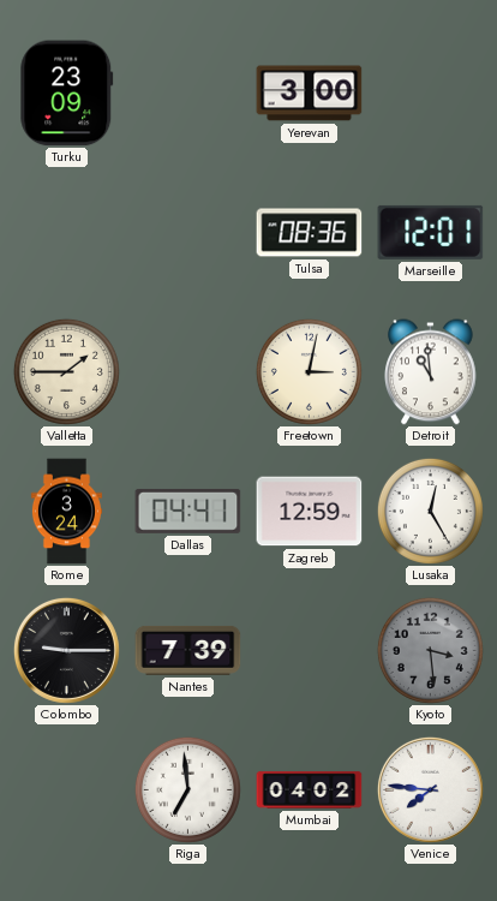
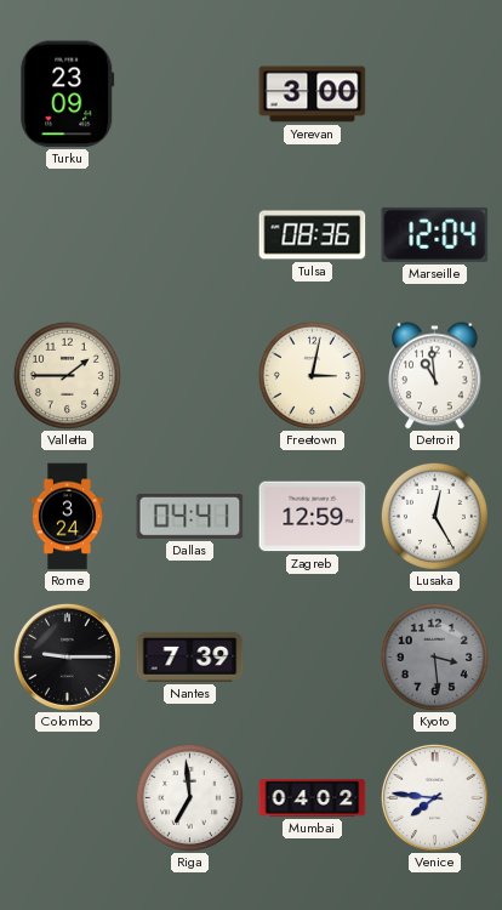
Marseille: 12:01 -> 12:04 (435, 234)
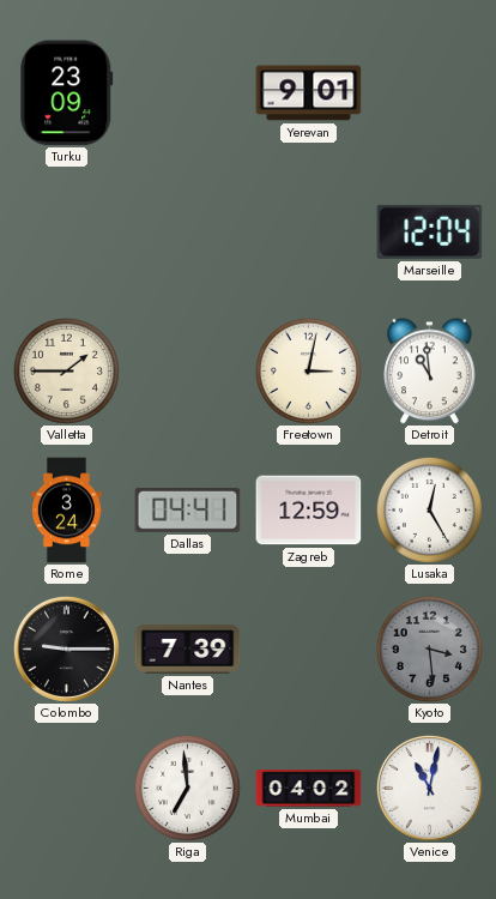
Yerevan: 3:00 -> 9:01 (309, 93)
Tulsa: 08:36 -> none (313, 235)
Venice: 7:46 -> 11:02 (429, 788)
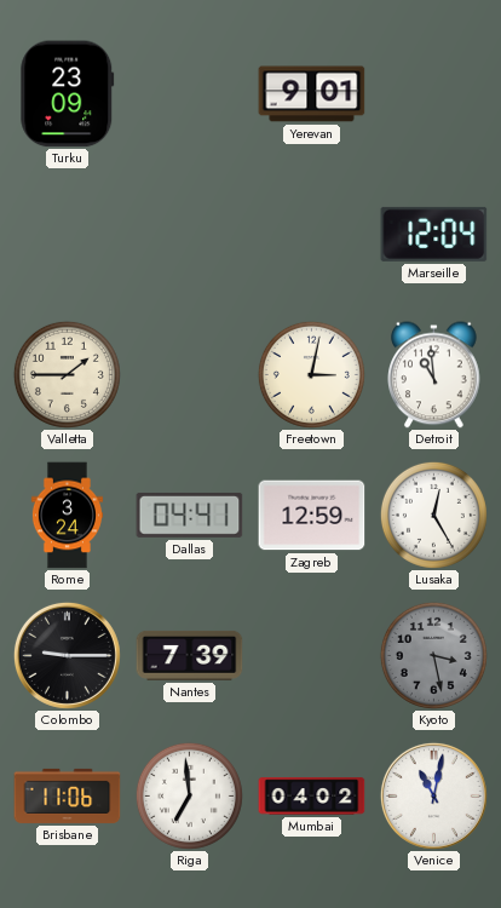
Kyoto: 3:29 -> 3:28 (433, 655)
Brisbane: none -> 11:06 (68, 795)
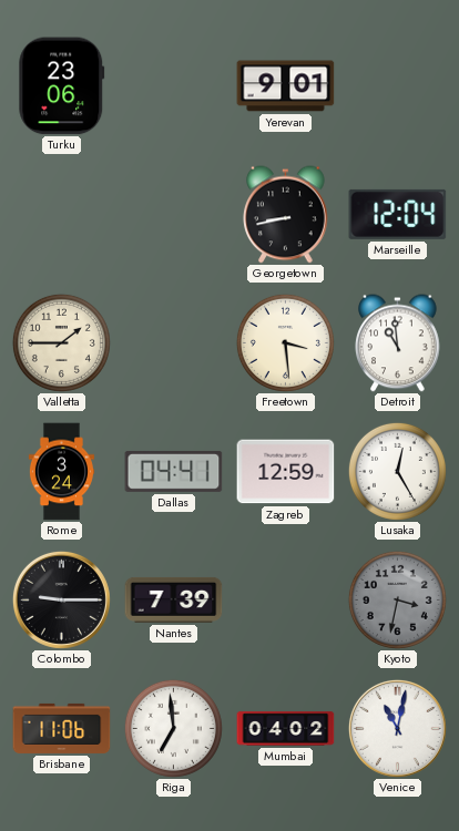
Turku: 23:09 -> 23:06 (62, 86)
Georgetown: none -> 8:43 (286, 215)
Freetown: 3:02 -> 3:29 (285, 342)
Kyoto: 3:28 -> 3:32 (397, 599)
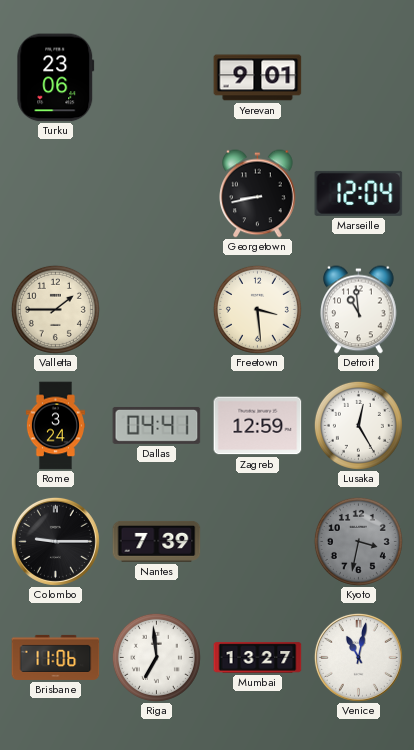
Mumbai: 04:02 -> 13:27 (258, 658)
